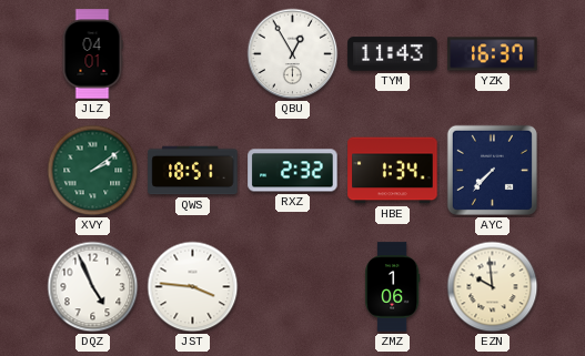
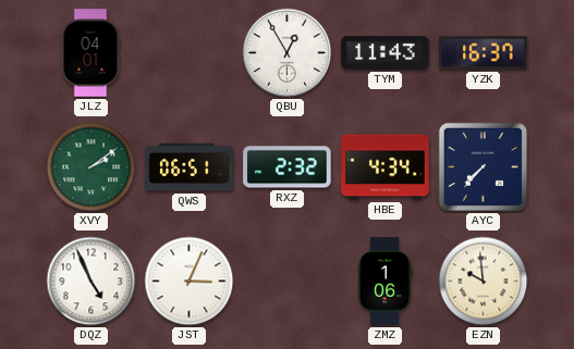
QWS: 18:51 -> 06:51 (190, 167)
HBE: 1:34 -> 4:34 (386, 167)
JST: 3:46 -> 3:04 (190, 282)
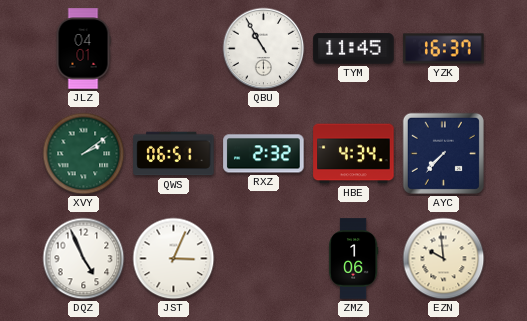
QBU: 12:55 -> 10:55 (264, 49)
TYM: 11:43 -> 11:45 (354, 49)
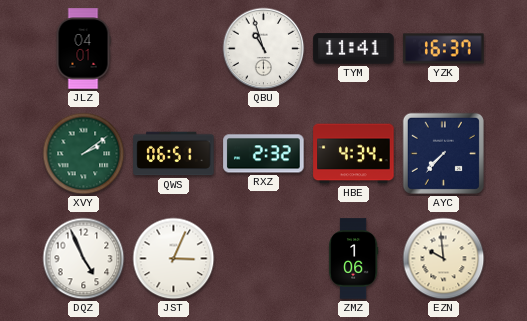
QBU: 10:55 -> 10:57 (264, 49)
TYM: 11:45 -> 11:41 (354, 49)
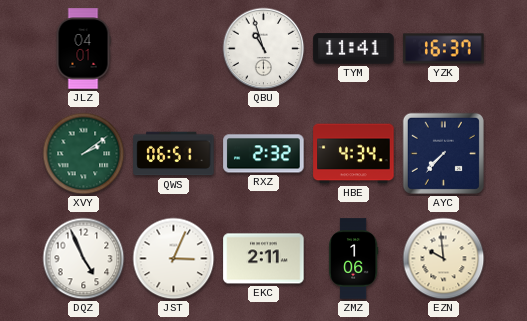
EKC: none -> 2:11 (264, 259)
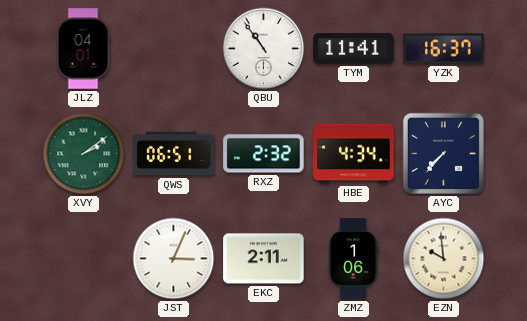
QBU: 10:57 -> 10:54 (264, 49)
DQZ: 4:56 -> none (84, 259)
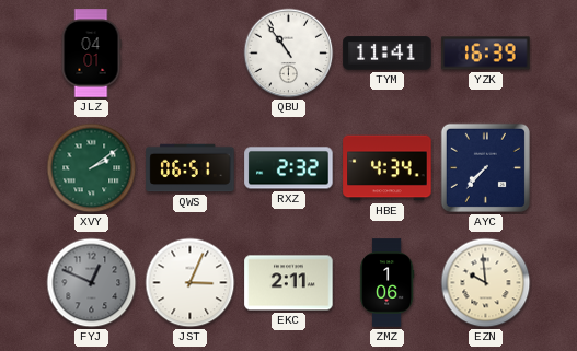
YZK: 16:37 -> 16:39 (486, 54)
FYJ: none -> 12:49 (92, 283)
